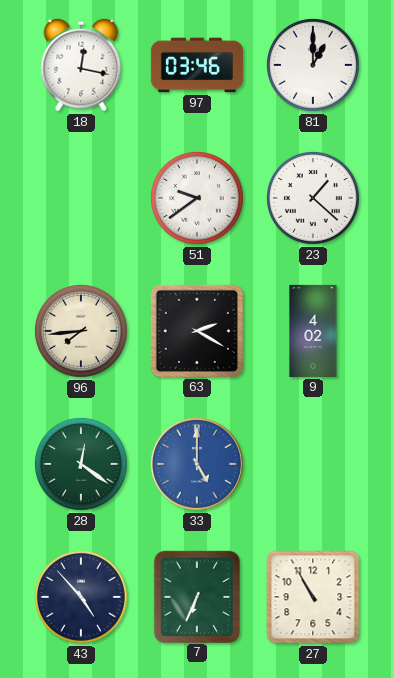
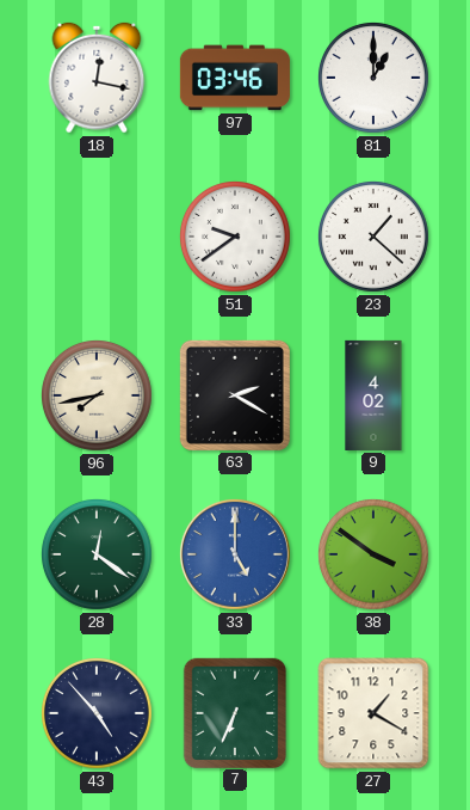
96: 7:44 -> 7:43 (97, 395)
38: none -> 3:51 (373, 554)
27: 10:55 -> 1:20 (373, 713)
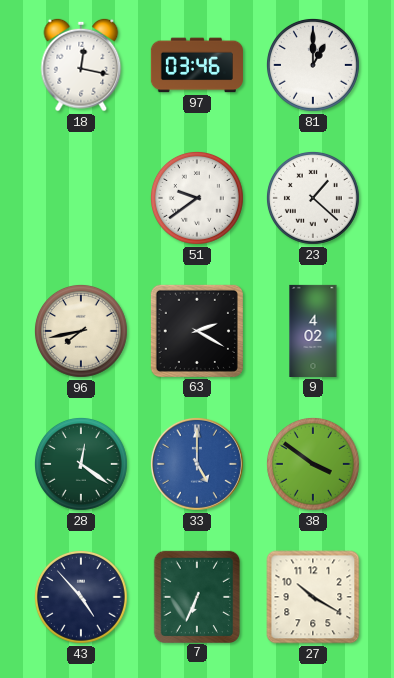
27: 1:20 -> 10:20 (313, 597)
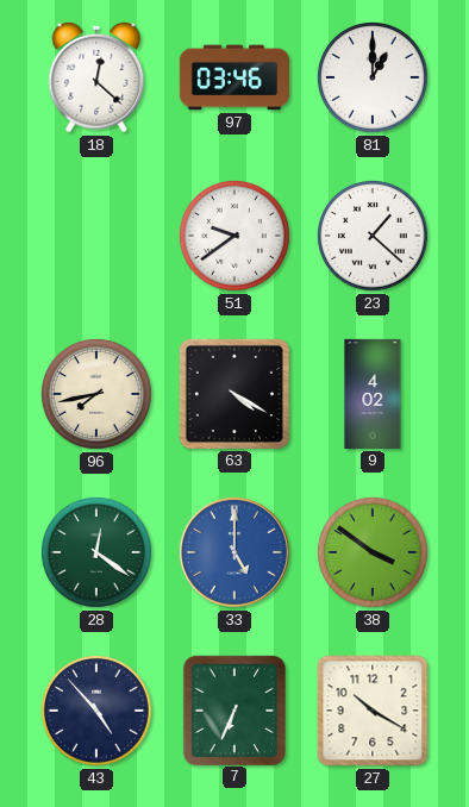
18: 12:17 -> 12:22 (96, 77)
63: 2:20 -> 4:20 (234, 394)
